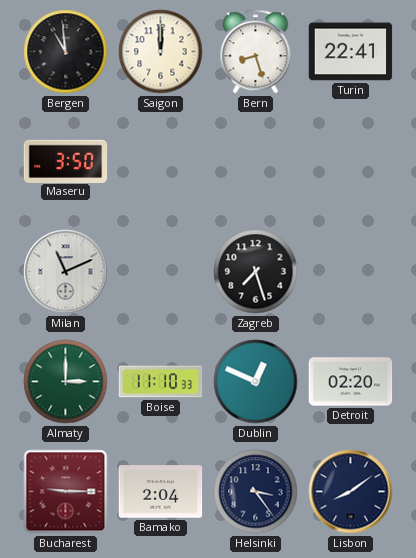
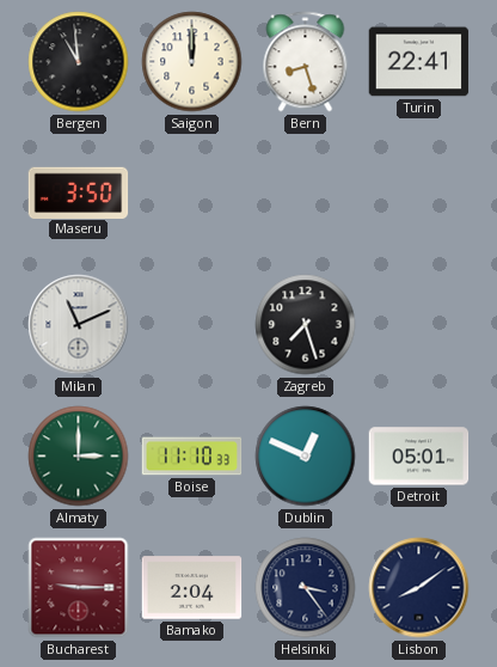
Detroit: 02:20 -> 05:01 (419, 457)
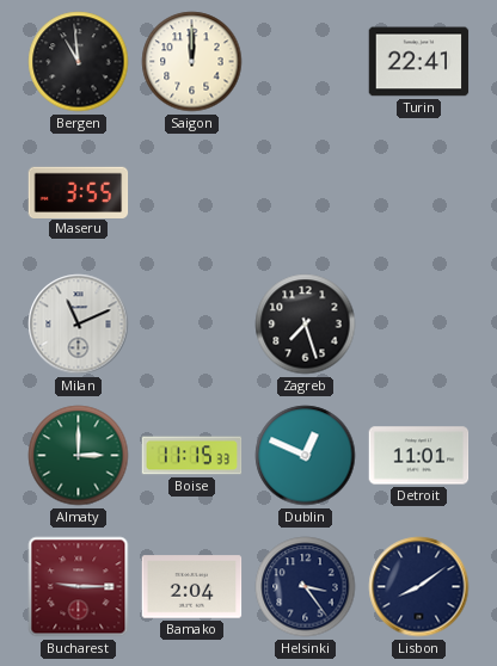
Bern: 8:27 -> none (306, 62)
Maseru: 3:50 -> 3:55 (79, 192)
Boise: 11:10 -> 11:15 (192, 456)
Detroit: 05:01 -> 11:01 (419, 456)
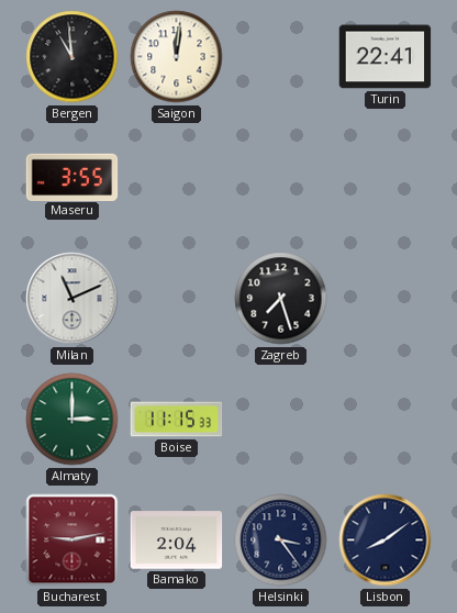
Saigon: 12:00 -> 12:01 (177, 57)
Dublin: 12:49 -> none (306, 456)
Detroit: 11:01 -> none (419, 456)
Bucharest: 9:15 -> 9:13 (73, 540)
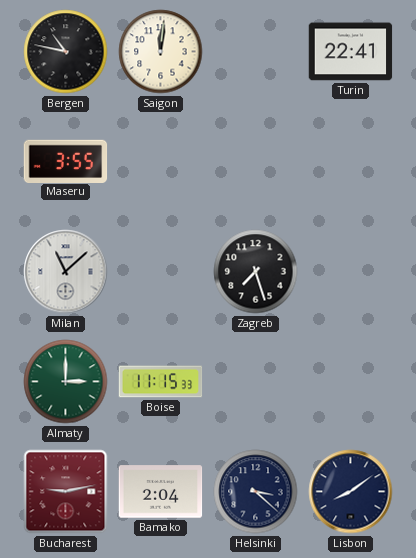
Bergen: 10:59 -> 10:47 (66, 52)
Milan: 11:11 -> 11:08 (66, 272)
Helsinki: 3:24 -> 3:22 (256, 492)
